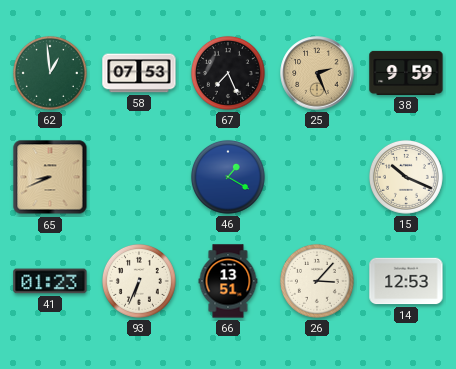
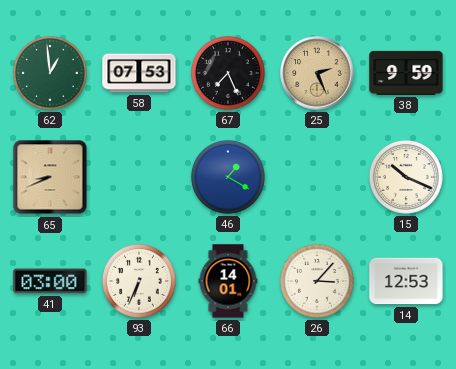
41: 01:23 -> 03:00 (50, 281)
66: 13:51 -> 14:01 (228, 281)
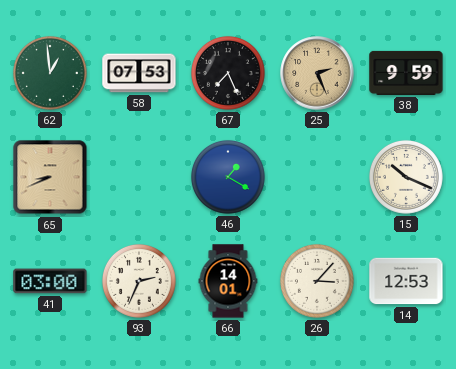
93: 6:34 -> 2:34 (139, 281)
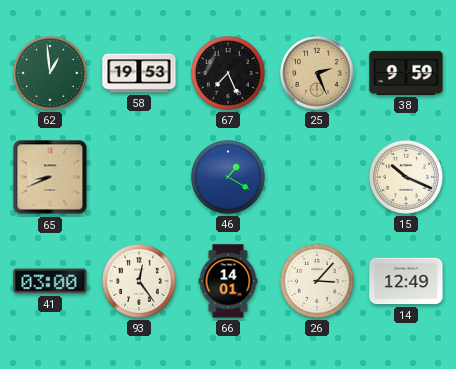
58: 07:53 -> 19:53 (139, 73)
93: 2:34 -> 12:24 (139, 281)
14: 12:53 -> 12:49 (406, 281)
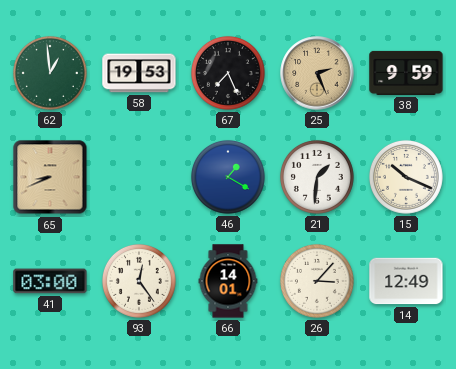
21: none -> 1:31 (317, 177)
